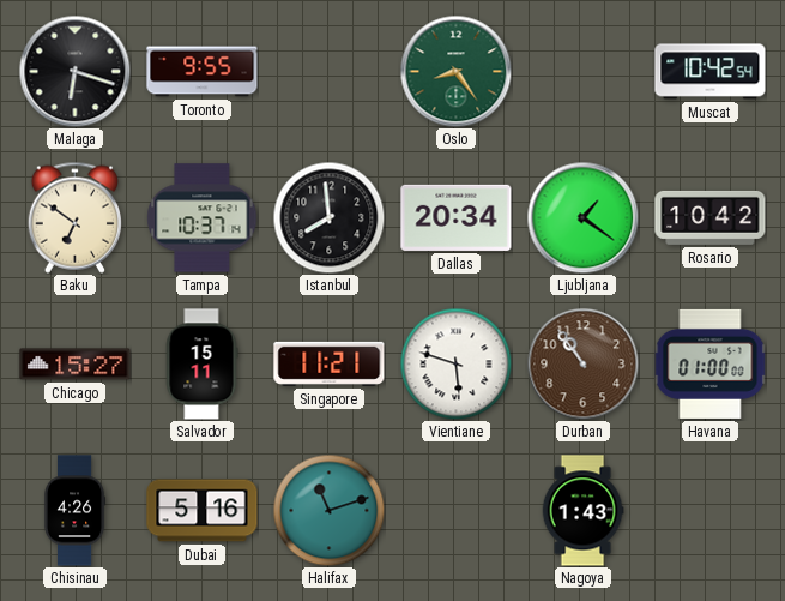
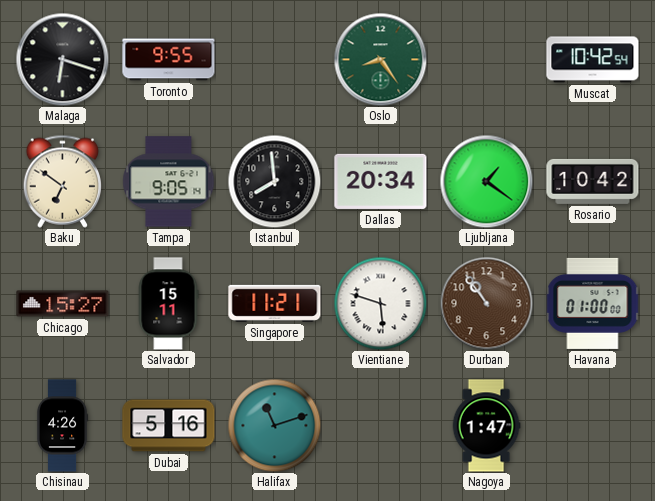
Tampa: 10:37 -> 9:05 (169, 182)
Nagoya: 1:43 -> 1:47 (486, 426)
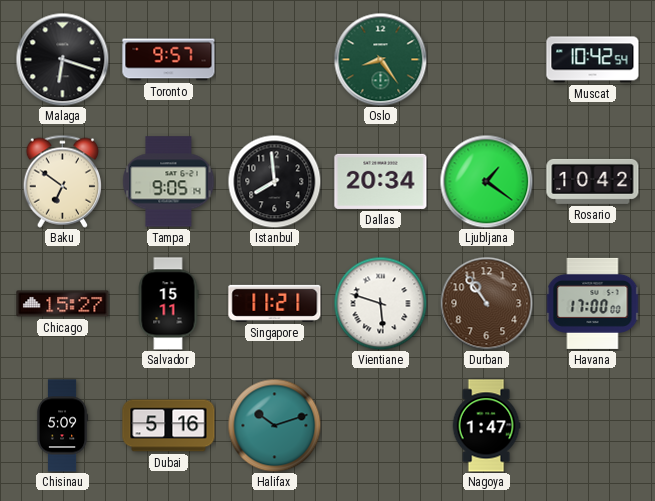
Toronto: 9:55 -> 9:57 (169, 60)
Havana: 01:00 -> 17:00 (592, 303)
Chisinau: 4:26 -> 5:09 (62, 426)
Halifax: 11:12 -> 10:12 (274, 425)
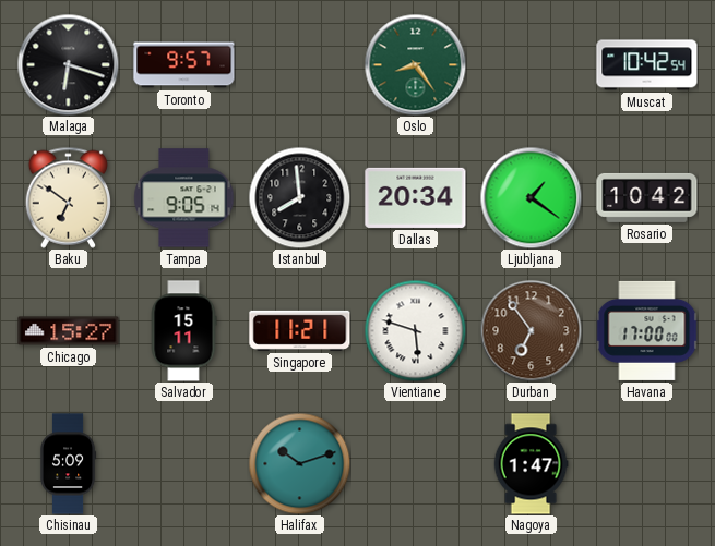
Durban: 10:54 -> 6:54 (531, 330)
Dubai: 5:16 -> none (169, 426)
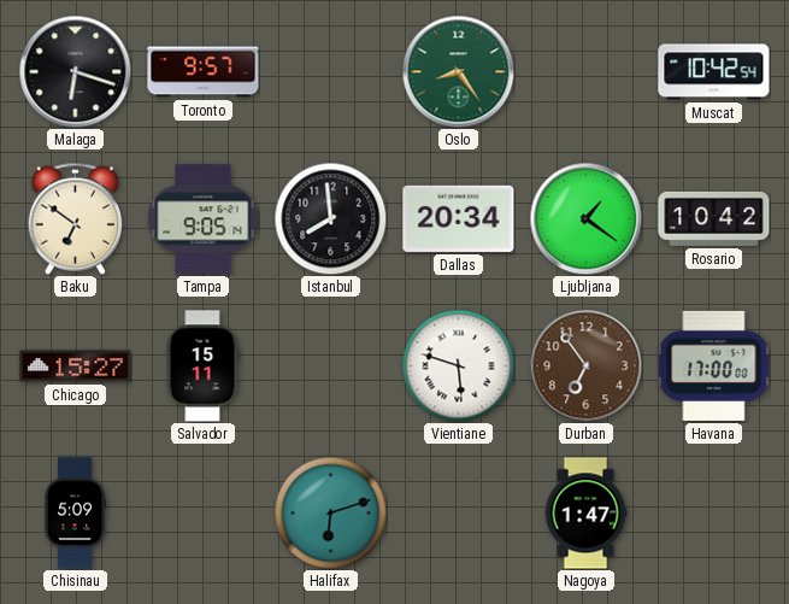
Singapore: 11:21 -> none (300, 330)
Halifax: 10:12 -> 6:12 (330, 512)
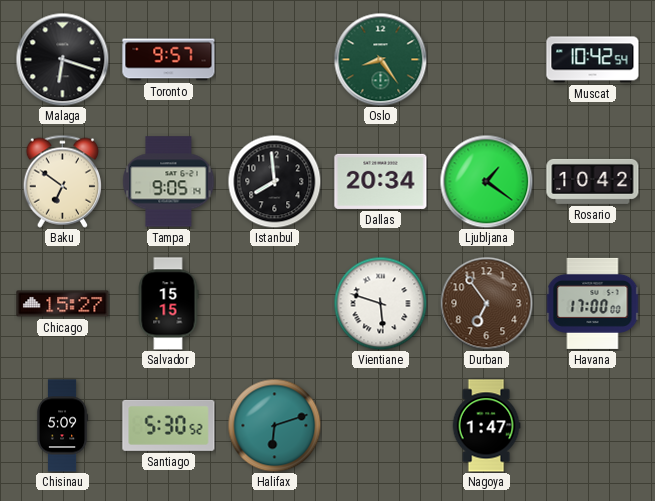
Salvador: 15:11 -> 15:15 (168, 304)
Santiago: none -> 5:30 (169, 425)
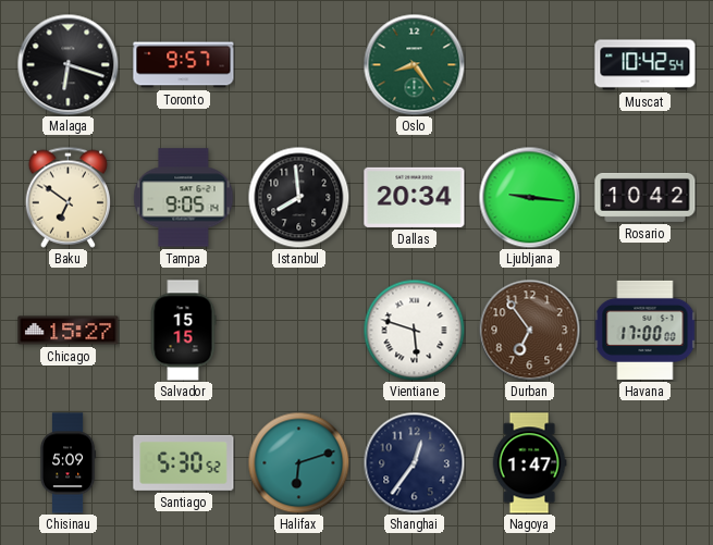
Ljubljana: 1:21 -> 9:16 (529, 197)
Shanghai: none -> 12:36 (414, 462)
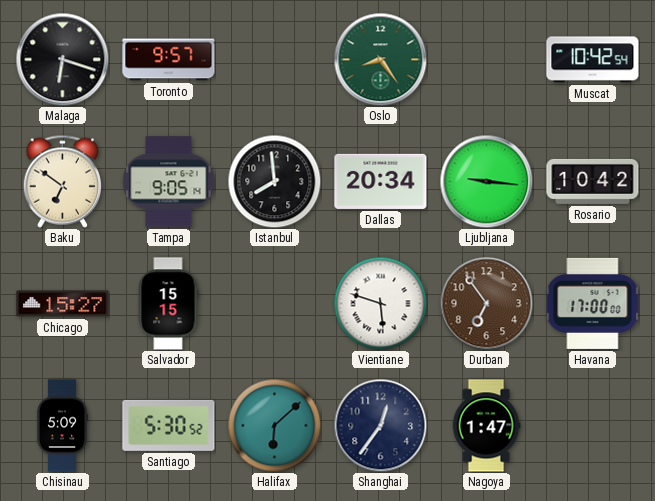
Halifax: 6:12 -> 6:08 (274, 425)
